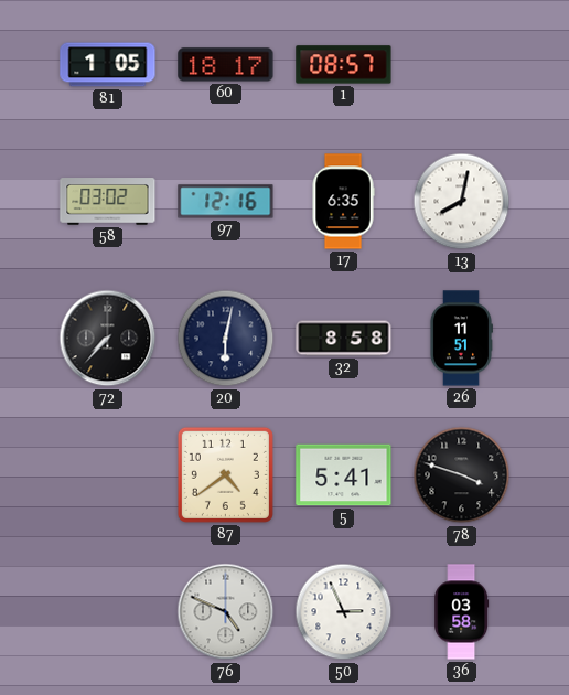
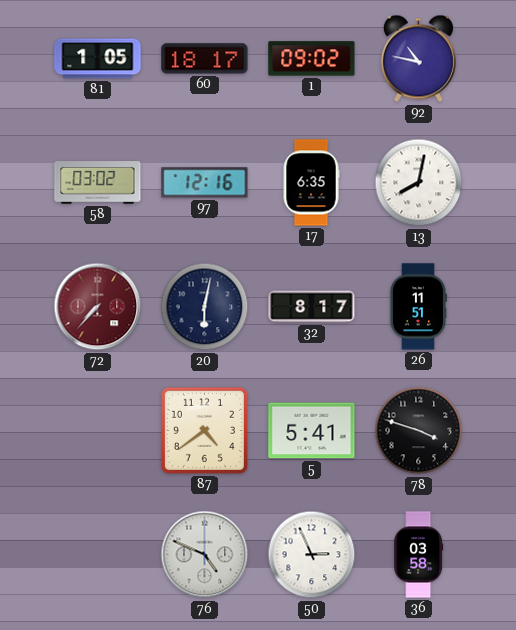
1: 08:57 -> 09:02 (312, 59)
92: none -> 10:47 (418, 59)
72 dial: black -> burgundy (98, 307)
32: 8:58 -> 8:17 (312, 307)
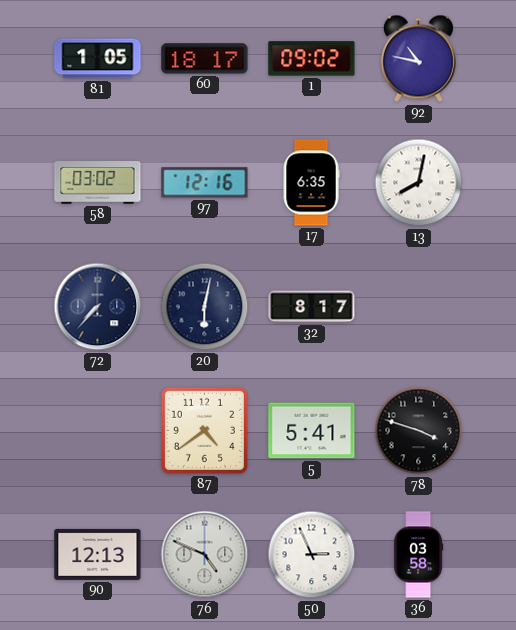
72 dial: burgundy -> navy (98, 307)
26: 11:51 -> none (418, 307)
90: none -> 12:13 (98, 554)
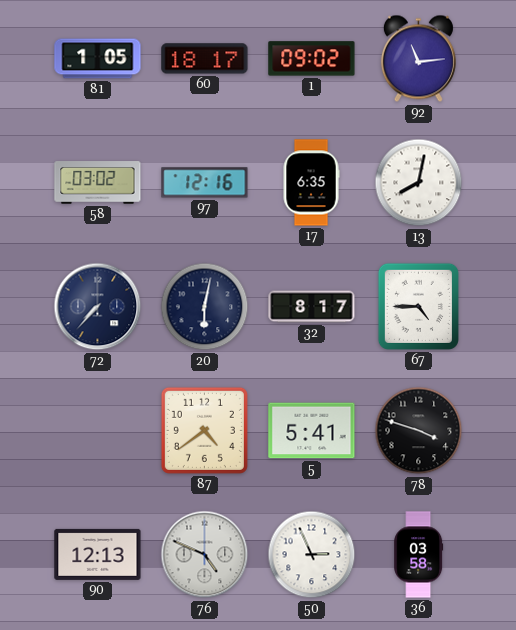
92: 10:47 -> 11:14 (418, 59)
67: none -> 4:45 (418, 306)
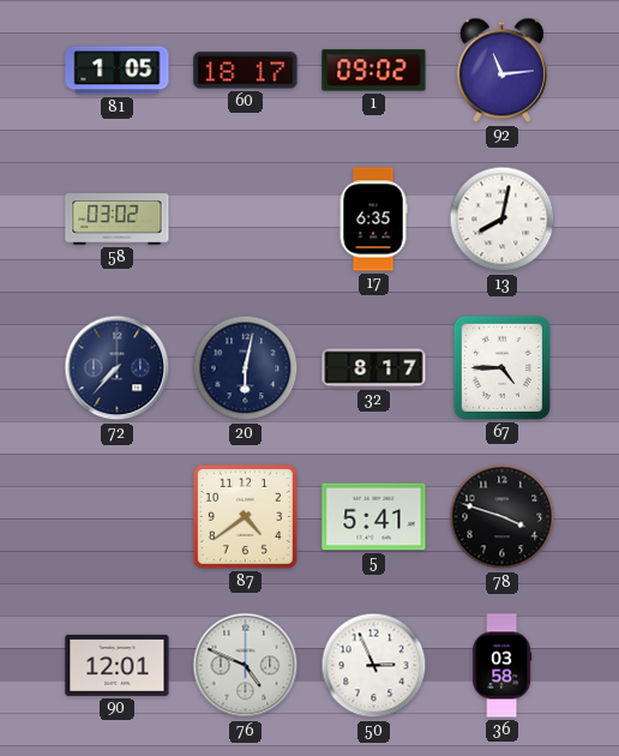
97: 12:16 -> none (205, 183)
90: 12:13 -> 12:01 (118, 665)
